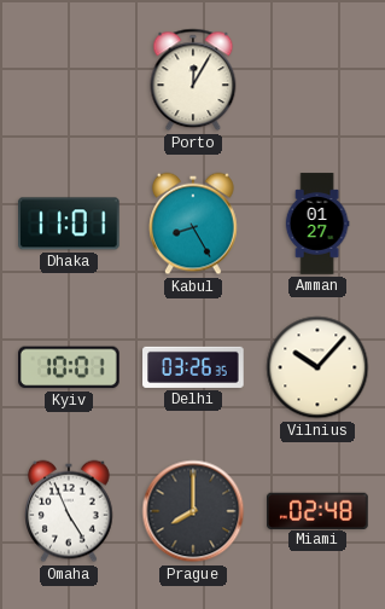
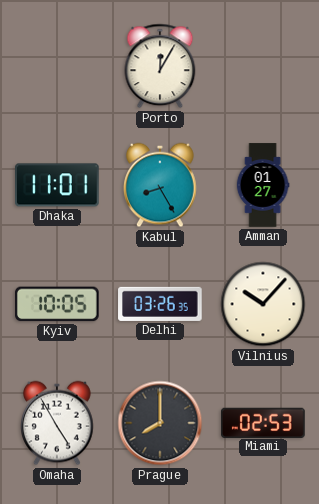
Kyiv: 10:01 -> 10:05 (58, 304)
Omaha: 4:56 -> 4:55 (58, 423)
Miami: 02:48 -> 02:53 (263, 422)
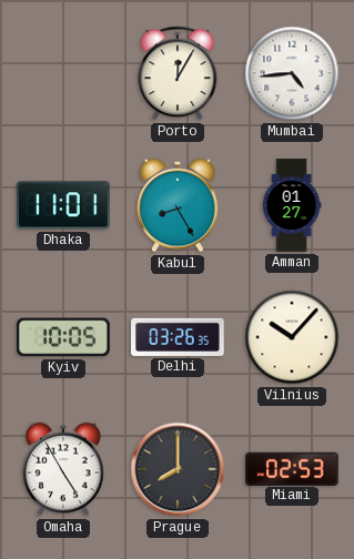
Mumbai: none -> 4:44 (292, 73)
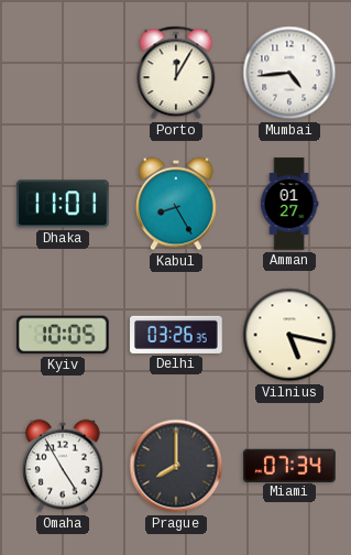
Vilnius: 10:07 -> 5:17 (289, 335)
Miami: 02:53 -> 07:34 (289, 465)
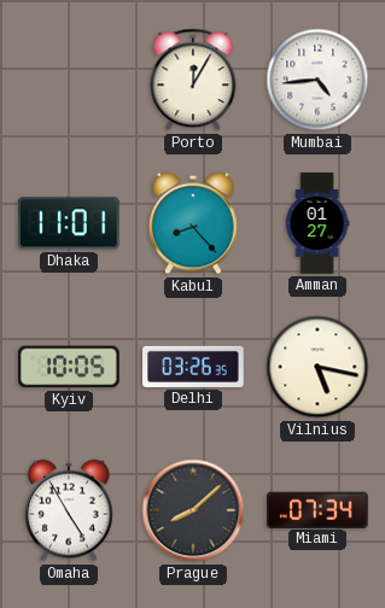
Kabul: 8:25 -> 8:23 (194, 223)
Prague: 8:00 -> 8:08 (193, 510)
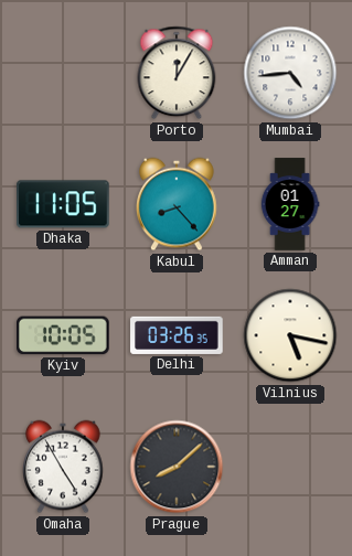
Dhaka: 11:01 -> 11:05 (64, 204)
Miami: 07:34 -> none (317, 509)
